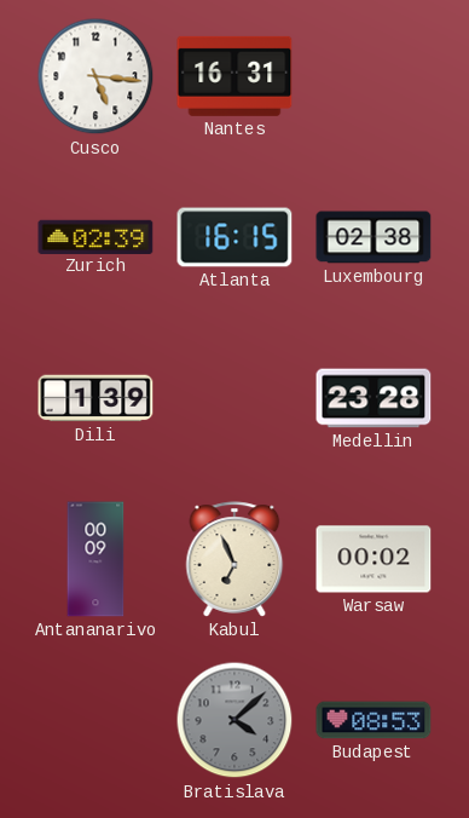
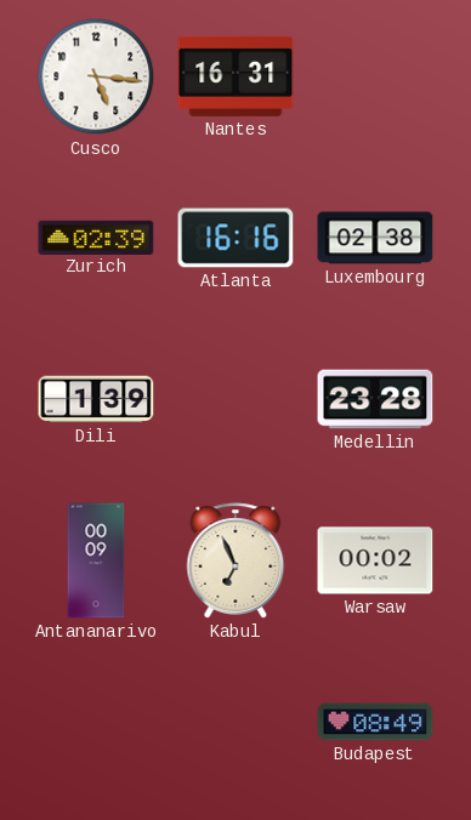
Atlanta: 16:15 -> 16:16 (235, 238)
Bratislava: 4:08 -> none (234, 720)
Budapest: 08:53 -> 08:49 (375, 722)
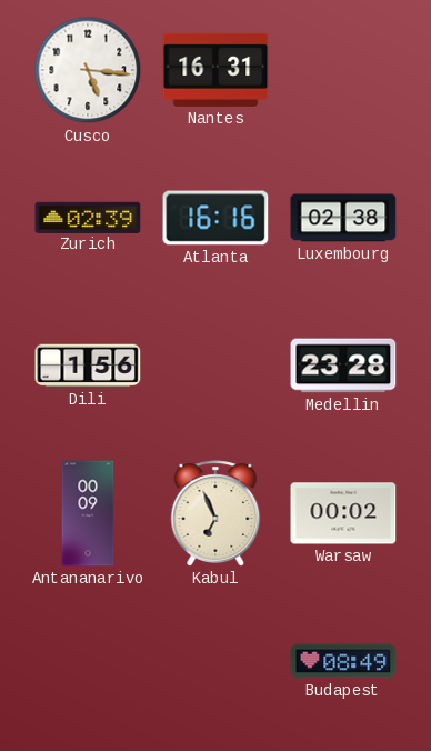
Dili: 1:39 -> 1:56 (88, 366)
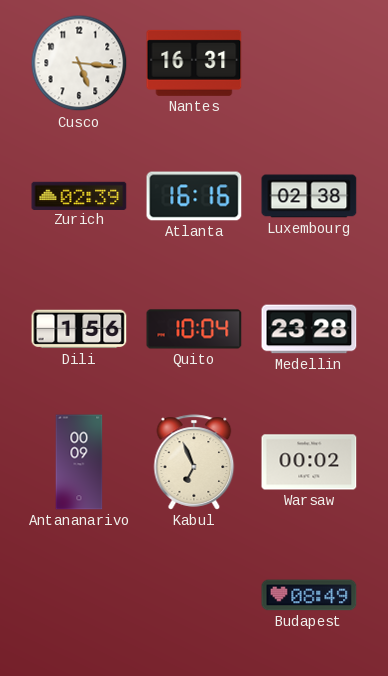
Quito: none -> 10:04 (194, 329)
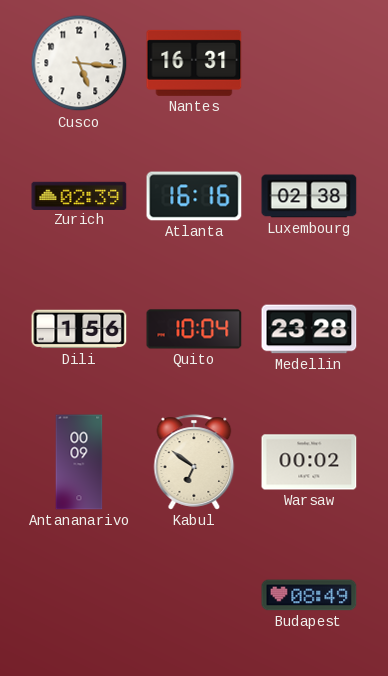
Kabul: 6:56 -> 6:51 (194, 462)
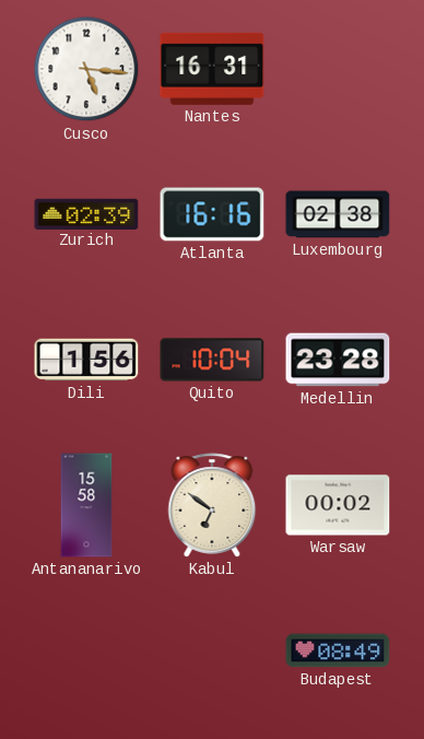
Antananarivo: 00:09 -> 15:58 (86, 505)
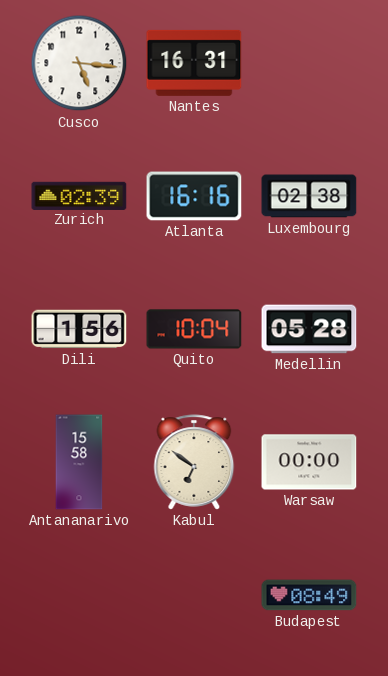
Medellin: 23:28 -> 05:28 (309, 329)
Warsaw: 00:02 -> 00:00 (309, 462)
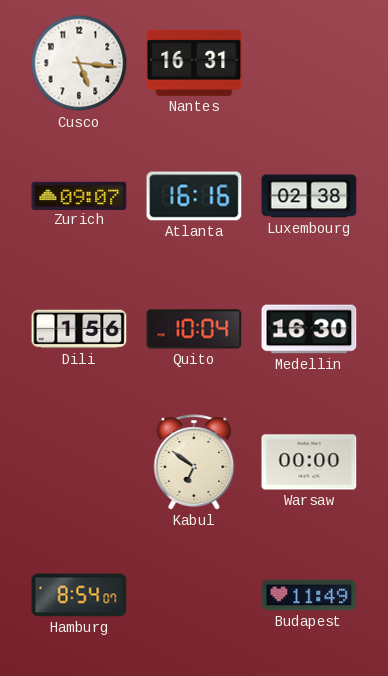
Zurich: 02:39 -> 09:07 (79, 195)
Medellin: 05:28 -> 16:30 (309, 329)
Antananarivo: 15:58 -> none (79, 462)
Hamburg: none -> 8:54 (79, 595)
Budapest: 08:49 -> 11:49 (309, 595)
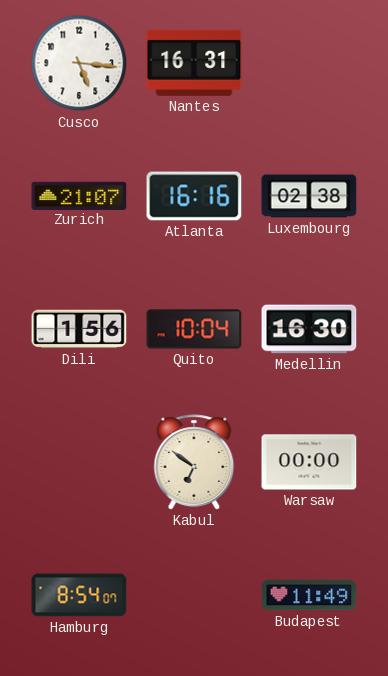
Zurich: 09:07 -> 21:07 (79, 195)
